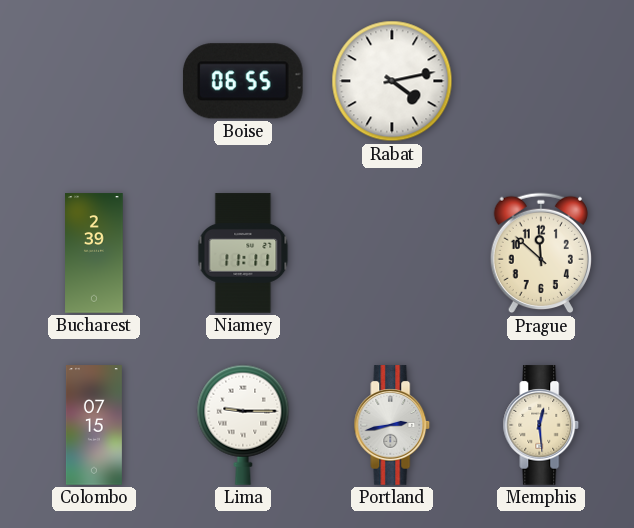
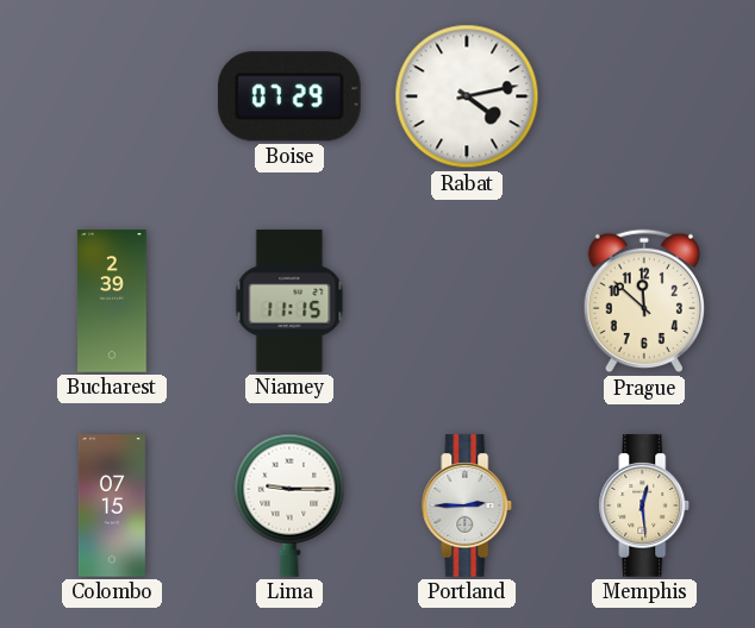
Boise: 06:55 -> 07:29 (289, 96)
Niamey: 11:11 -> 11:15 (289, 301)
Portland: 2:43 -> 2:45 (467, 505)
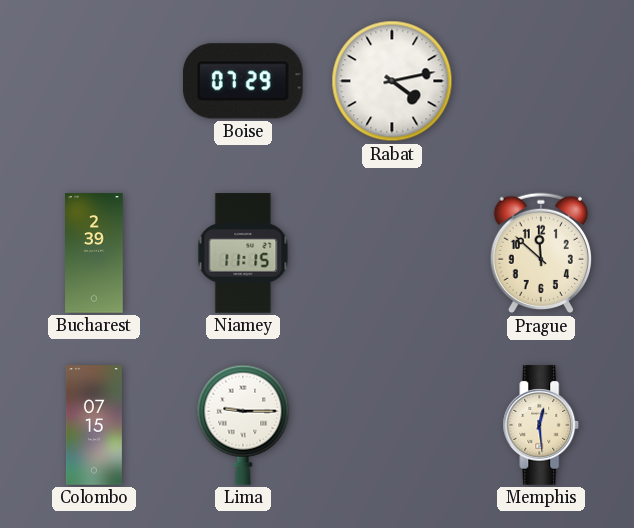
Portland: 2:45 -> none (467, 505)
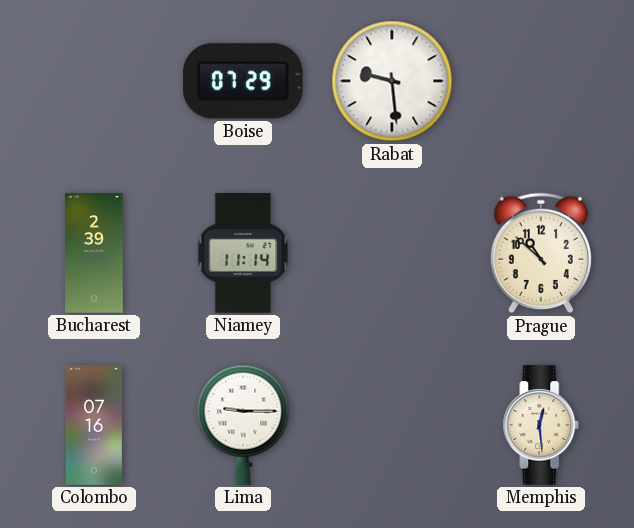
Rabat: 4:13 -> 9:29 (392, 81)
Niamey: 11:15 -> 11:14 (243, 253)
Prague: 11:52 -> 10:52 (540, 253)
Colombo: 07:15 -> 07:16 (94, 425)
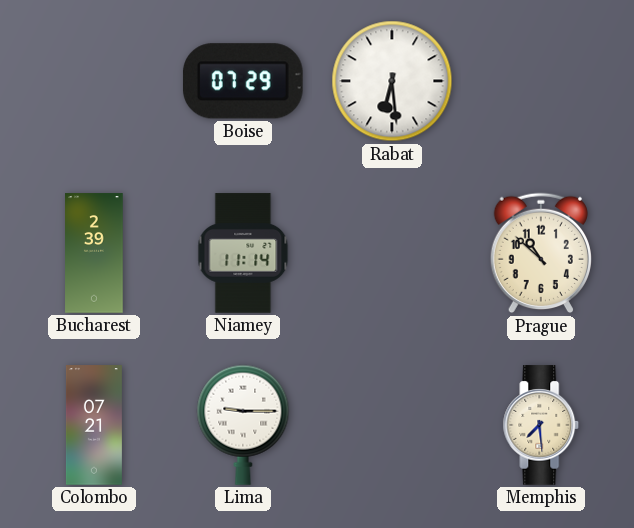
Rabat: 9:29 -> 6:29 (392, 81)
Colombo: 07:16 -> 07:21 (94, 425)
Memphis: 12:29 -> 7:29 (541, 425)
